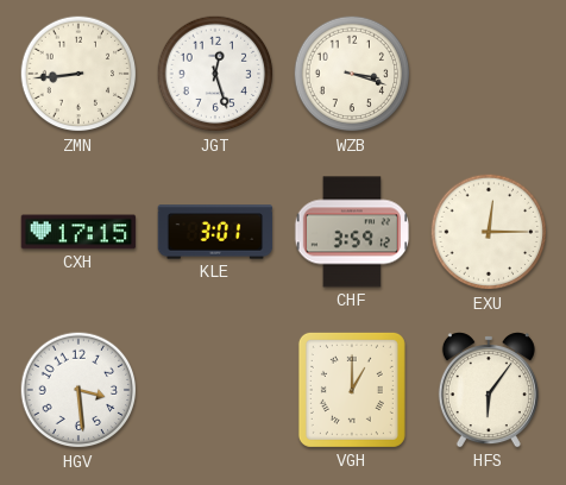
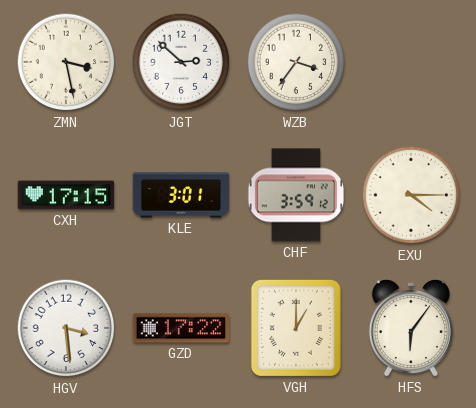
ZMN: 8:44 -> 3:28 (66, 62)
JGT: 12:27 -> 2:52 (181, 62)
WZB: 3:18 -> 3:36 (296, 62)
EXU: 12:15 -> 4:15 (411, 195)
GZD: none -> 17:22 (181, 328)
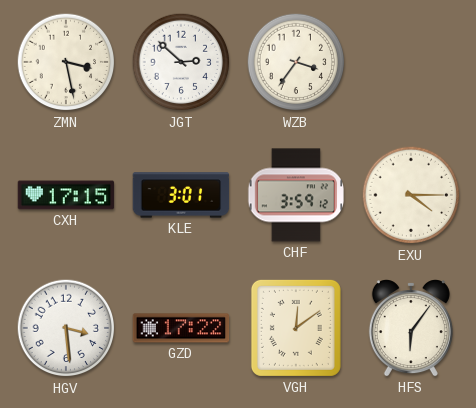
VGH: 1:00 -> 12:09 (296, 328)
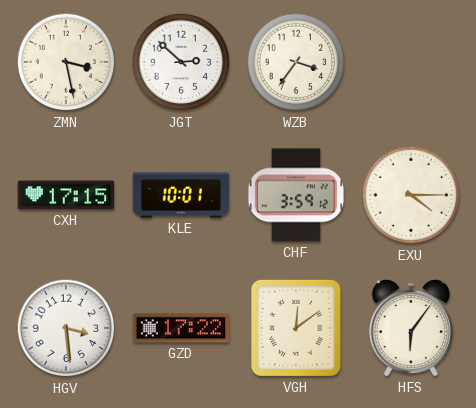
KLE: 3:01 -> 10:01 (181, 195)
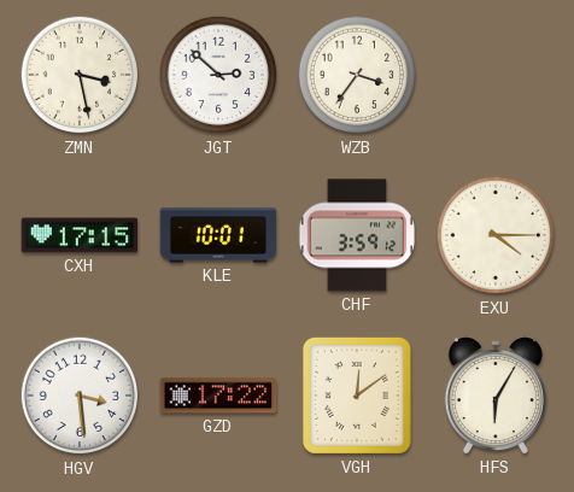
HFS: 6:06 -> 6:05 (496, 396)
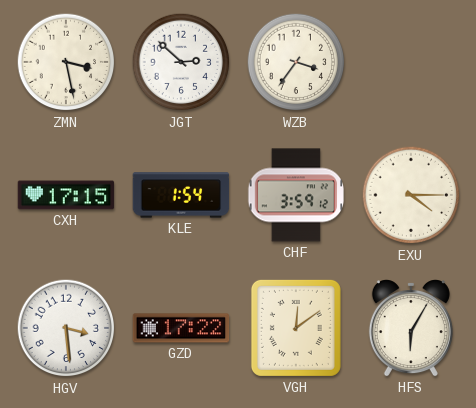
KLE: 10:01 -> 1:54 (181, 195)
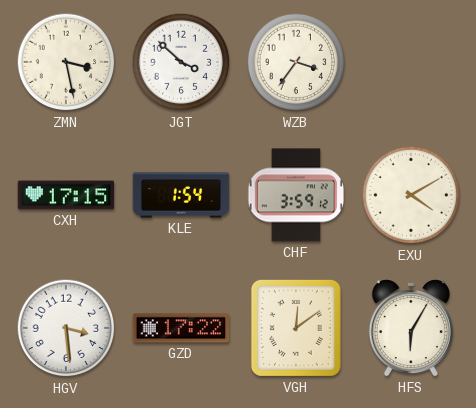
JGT: 2:52 -> 3:52 (181, 62)
EXU: 4:15 -> 4:10 (411, 195)
